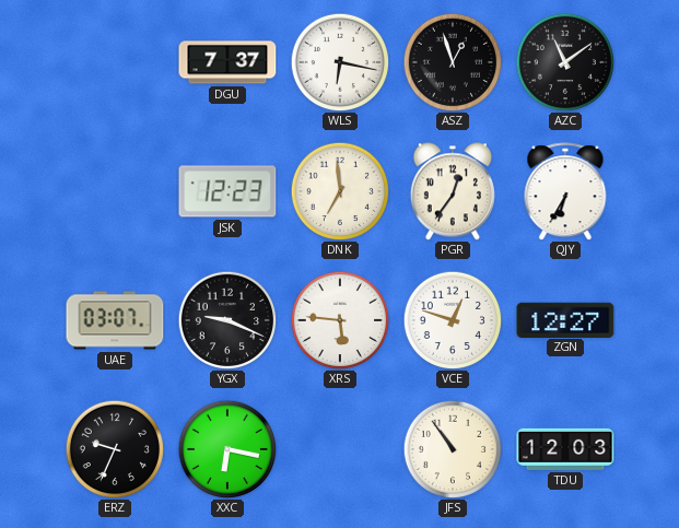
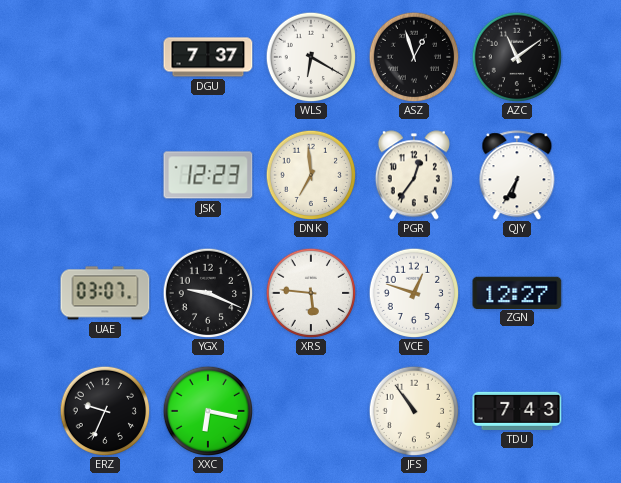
WLS: 6:17 -> 6:20 (311, 57)
TDU: 12:03 -> 7:43 (517, 411)
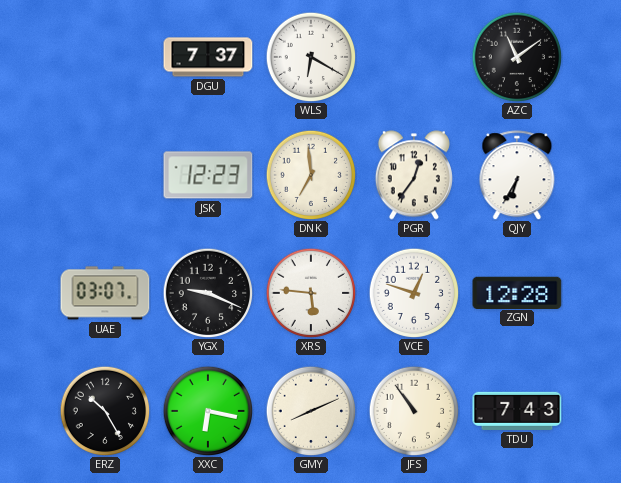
ASZ: 12:57 -> none (414, 57)
ZGN: 12:27 -> 12:28 (517, 292)
ERZ: 9:34 -> 10:25 (105, 411)
GMY: none -> 8:11 (311, 411)
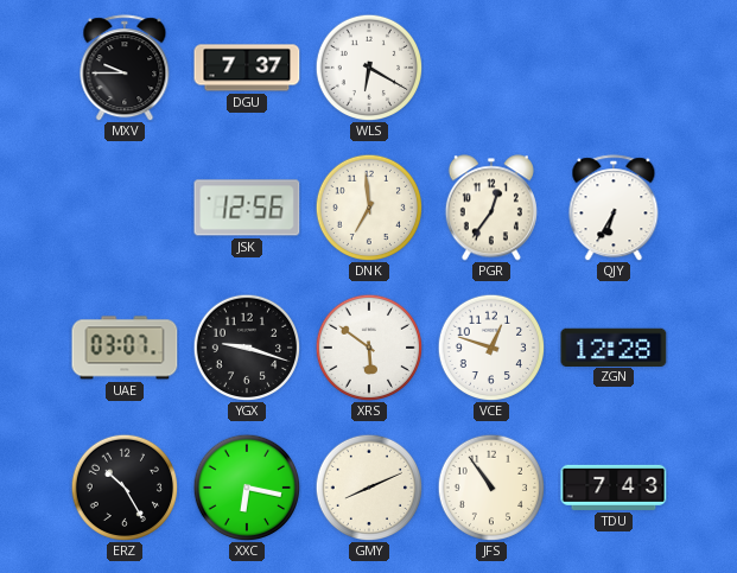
MXV: none -> 9:45 (125, 68)
AZC: 11:09 -> none (517, 57)
JSK: 12:23 -> 12:56 (247, 208)
YGX: 9:19 -> 9:18 (247, 348)
XRS: 5:46 -> 5:51 (369, 348)
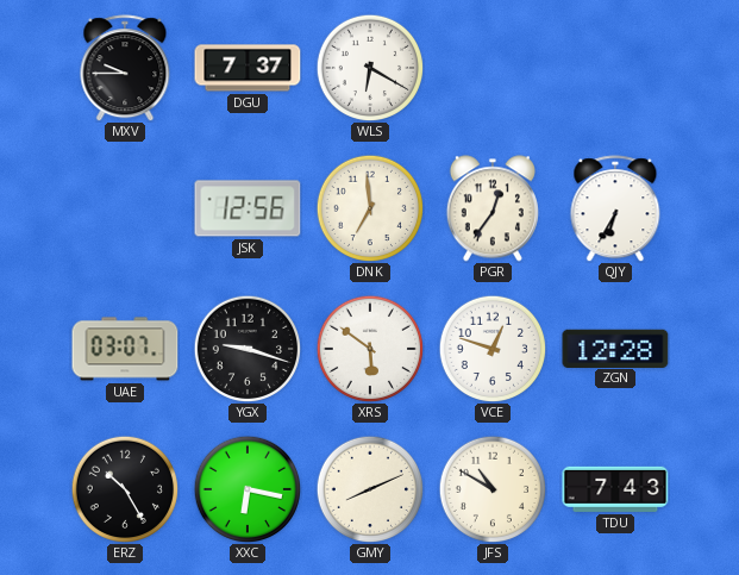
JFS: 10:54 -> 10:50 (493, 489)
